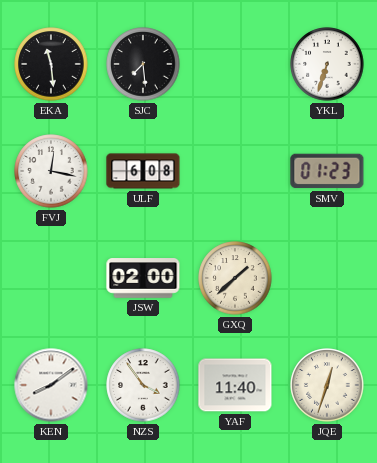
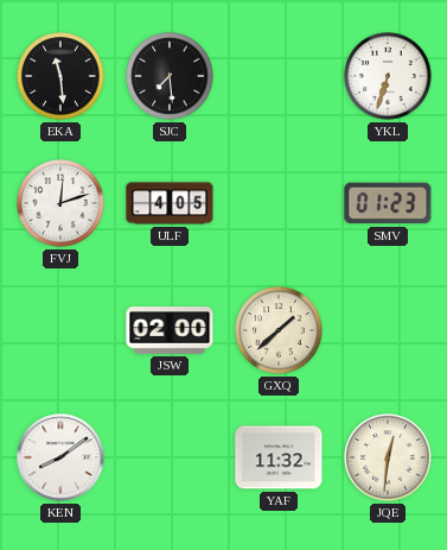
FVJ: 12:17 -> 12:12 (60, 203)
ULF: 6:08 -> 4:05 (170, 203)
NZS: 3:54 -> none (143, 385)
YAF: 11:40 -> 11:32 (279, 457)
JQE: 12:33 -> 12:31 (388, 457)
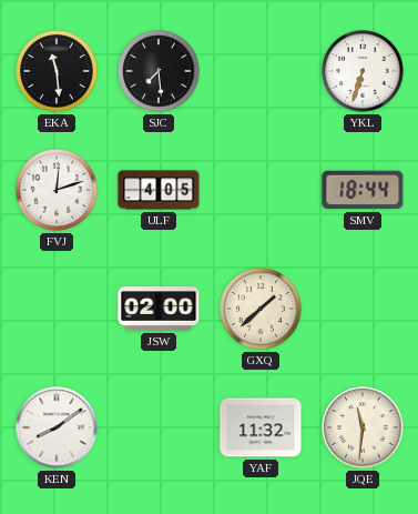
SMV: 01:23 -> 18:44 (363, 190)
JQE: 12:31 -> 11:31 (363, 427)
